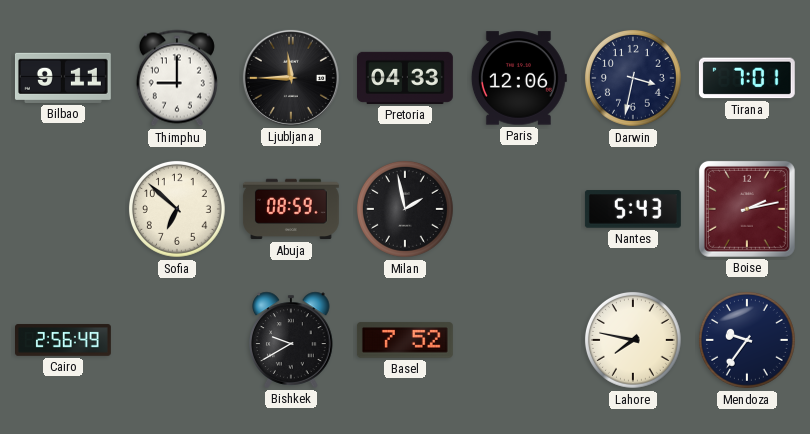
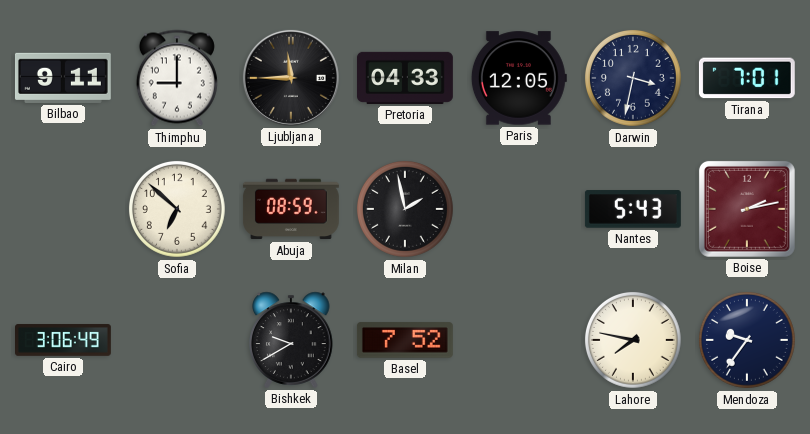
Paris: 12:06 -> 12:05 (519, 78)
Cairo: 2:56 -> 3:06 (64, 340)
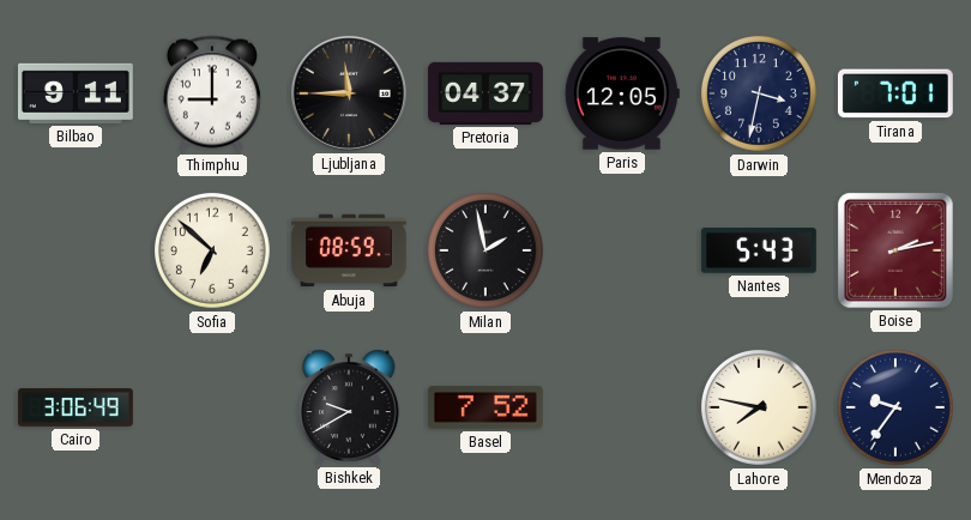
Pretoria: 04:33 -> 04:37 (486, 93)
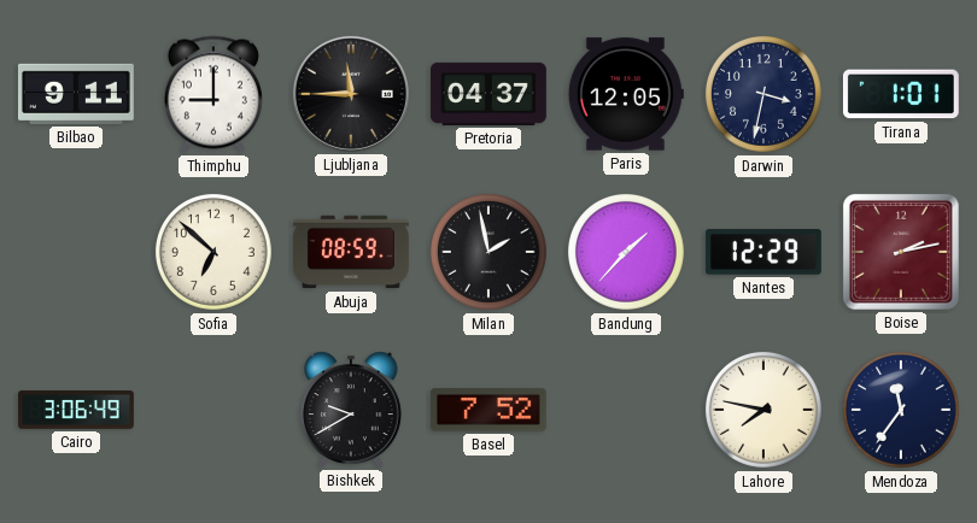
Tirana: 7:01 -> 1:01 (901, 94)
Bandung: none -> 1:37 (626, 253)
Nantes: 5:43 -> 12:29 (764, 252)
Mendoza: 9:36 -> 11:36 (901, 411)
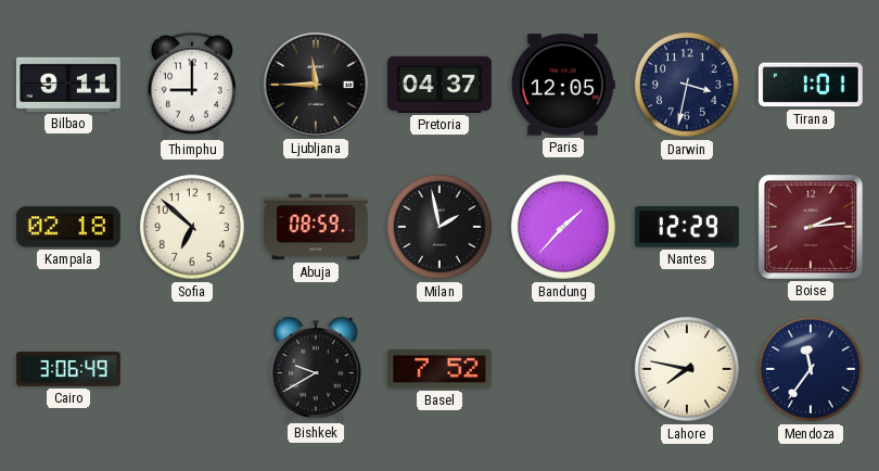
Kampala: none -> 02:18 (68, 227)
Boise: 2:13 -> 2:14 (811, 227)
